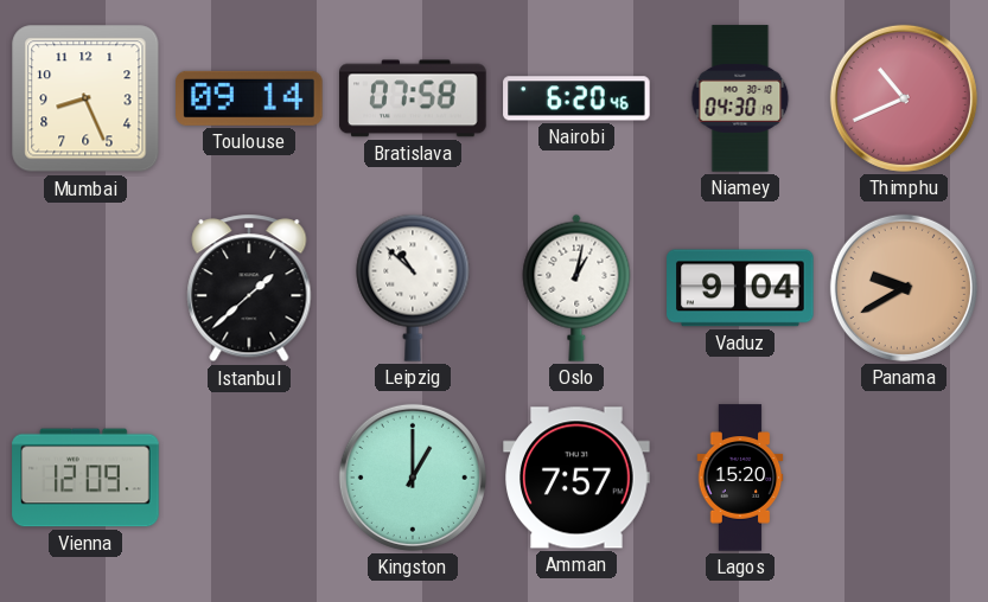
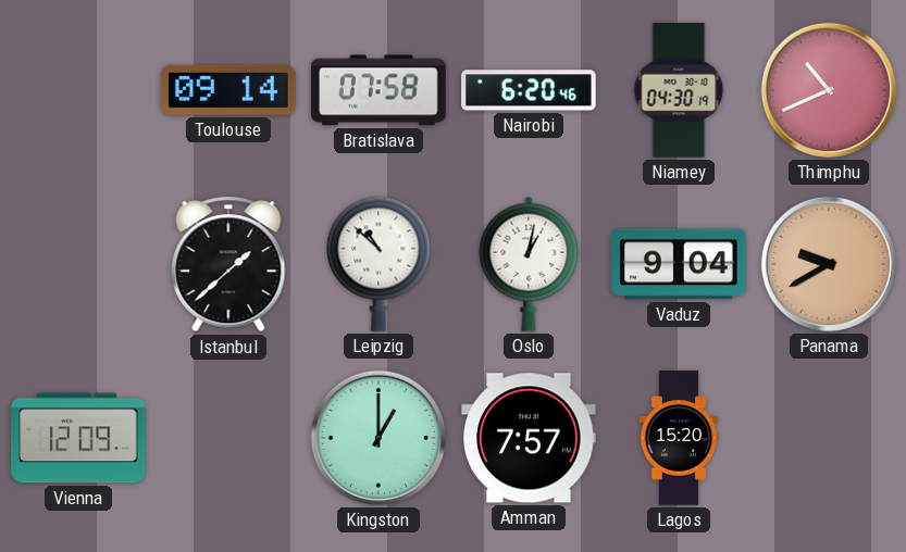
Mumbai: 8:26 -> none (85, 98)
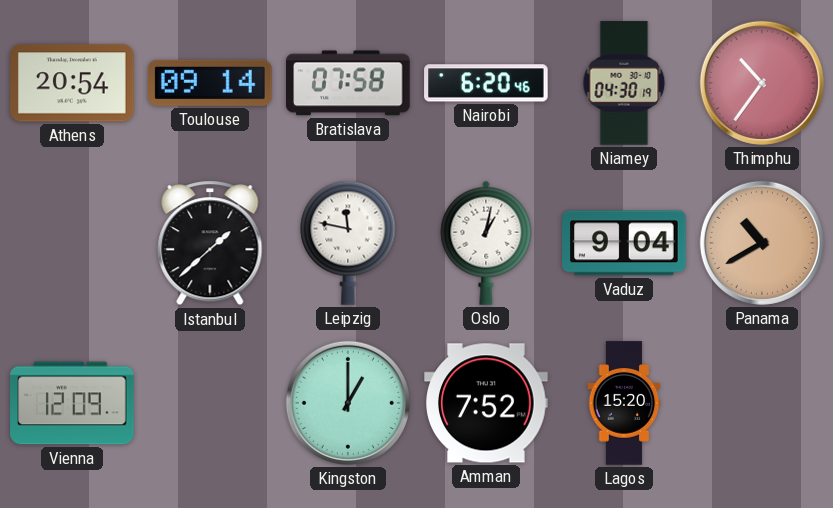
Athens: none -> 20:54 (72, 83)
Thimphu: 10:41 -> 10:36 (762, 83)
Leipzig: 10:52 -> 11:47 (348, 243)
Panama: 9:40 -> 10:40 (762, 243)
Amman: 7:57 -> 7:52 (486, 403)
